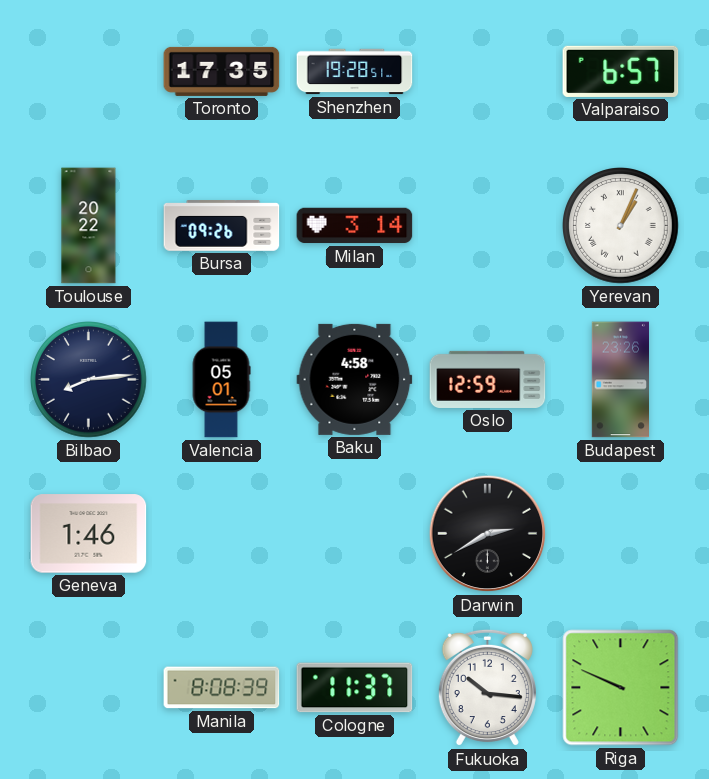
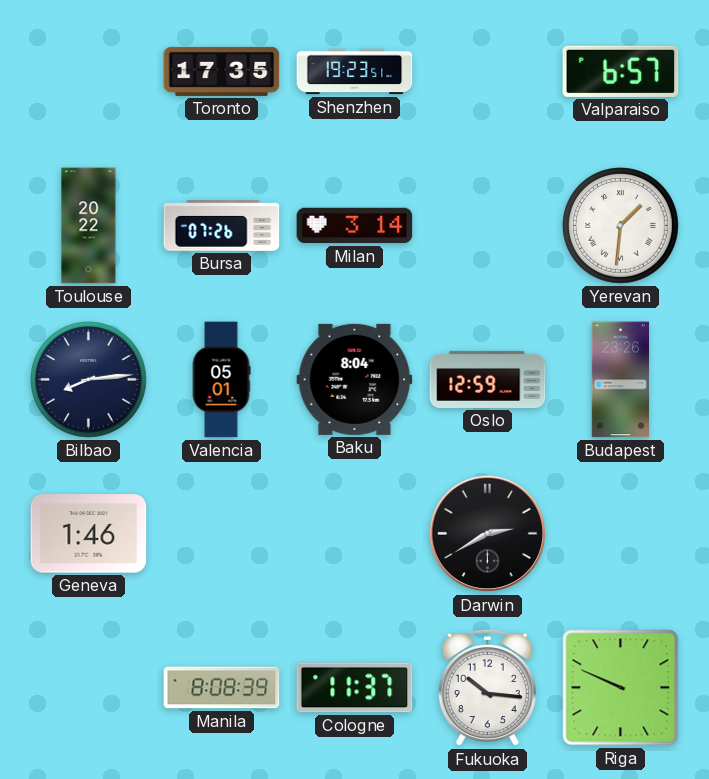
Shenzhen: 19:28 -> 19:23 (355, 72)
Bursa: 09:26 -> 07:26 (222, 226)
Yerevan: 1:04 -> 1:31 (621, 226)
Baku: 4:58 -> 8:04 (355, 379)
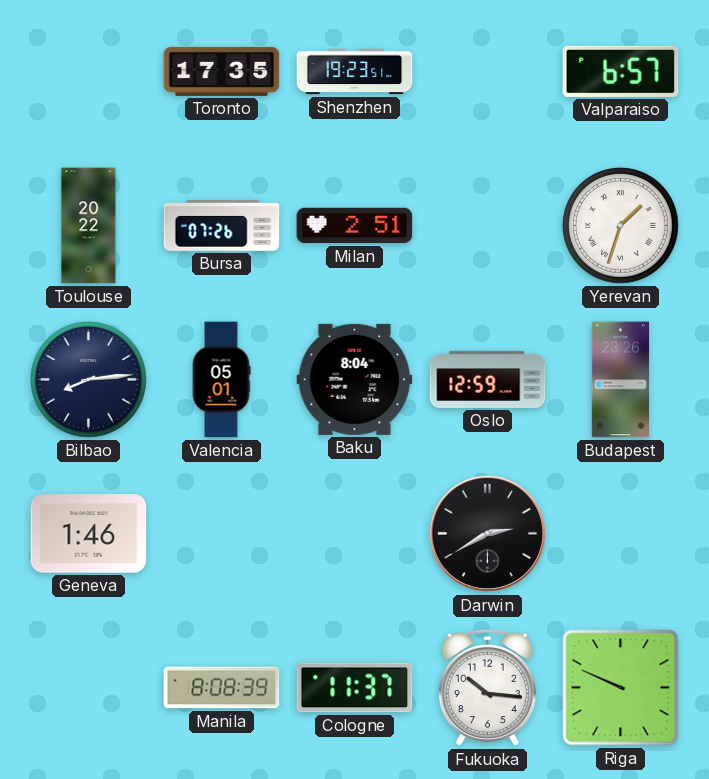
Milan: 3:14 -> 2:51 (355, 226)
Yerevan: 1:31 -> 1:33 (621, 226)
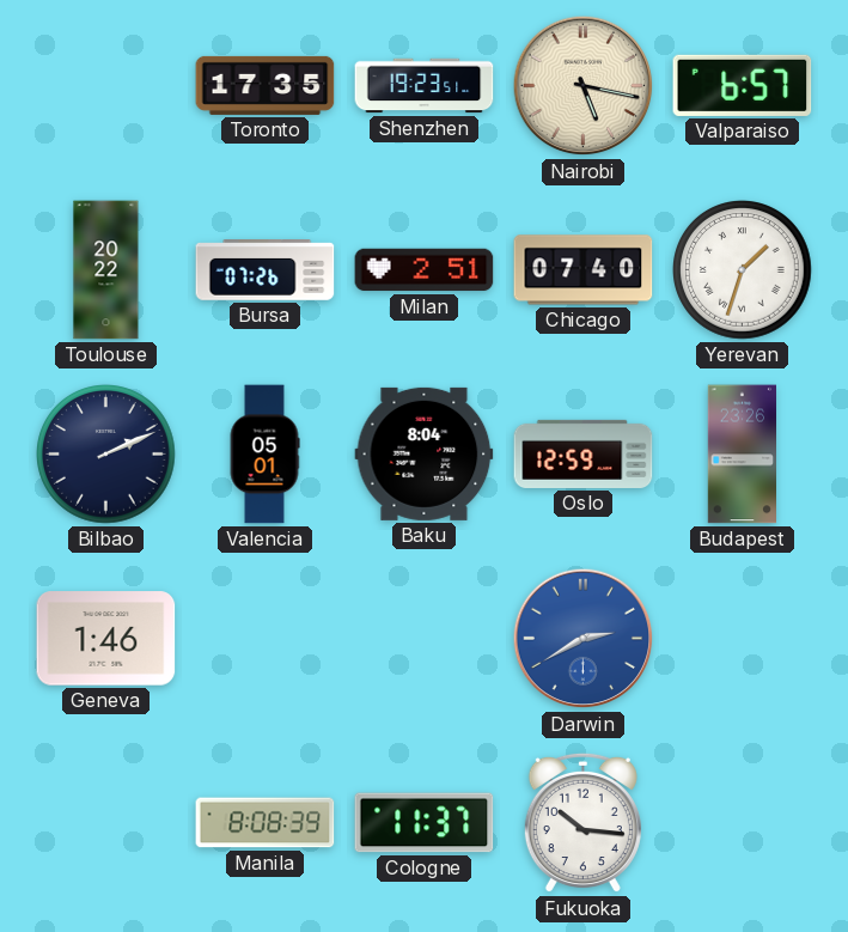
Nairobi: none -> 5:17 (584, 86)
Chicago: none -> 07:40 (584, 270)
Bilbao: 8:14 -> 2:11 (106, 455)
Darwin dial: black -> blue (584, 639)
Riga: 9:49 -> none (621, 688)
